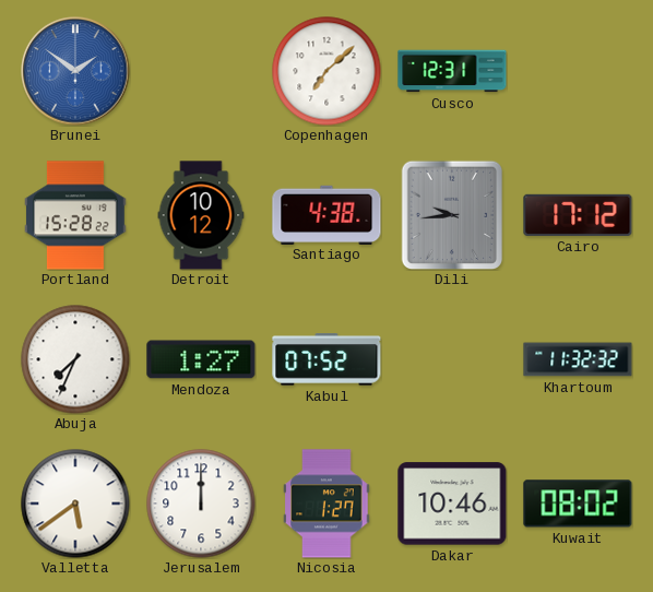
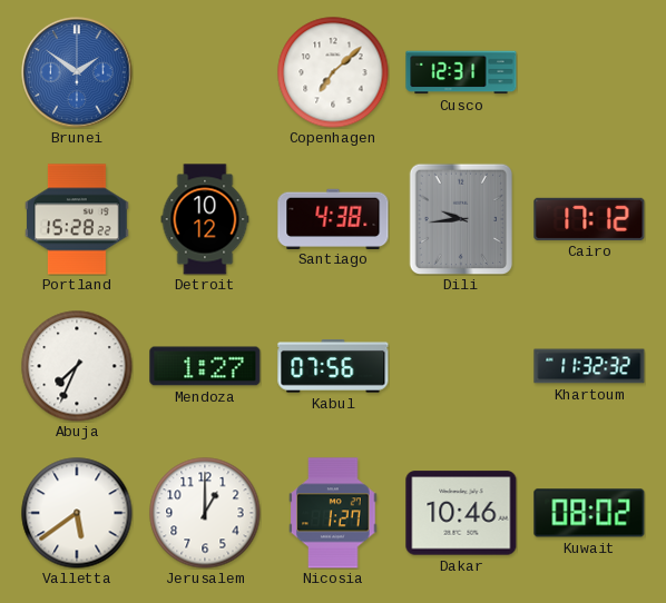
Kabul: 07:52 -> 07:56 (333, 366)
Jerusalem: 12:00 -> 1:00 (205, 513)
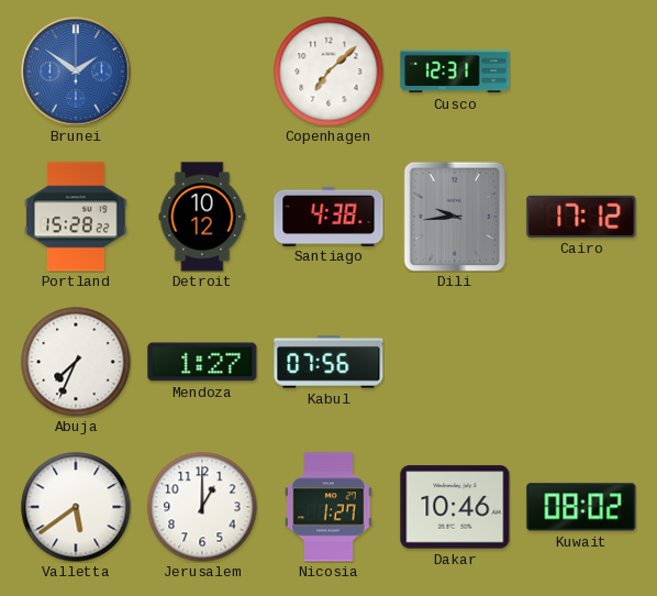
Khartoum: 11:32 -> none (589, 366)
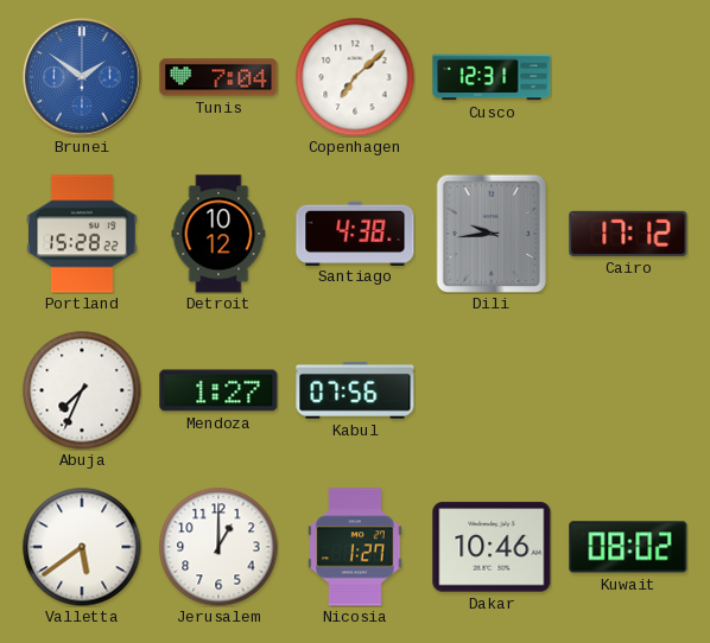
Tunis: none -> 7:04 (218, 77)
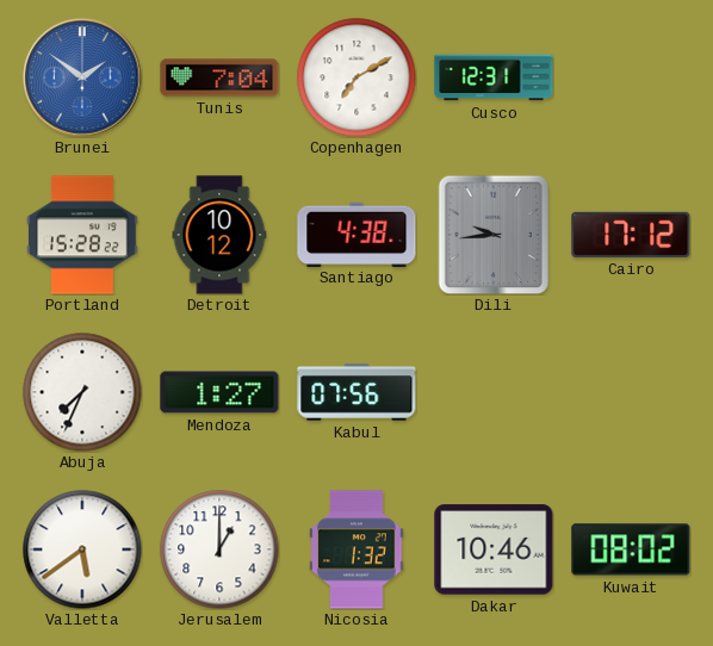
Copenhagen: 7:08 -> 7:10 (356, 77)
Nicosia: 1:27 -> 1:32 (356, 549)
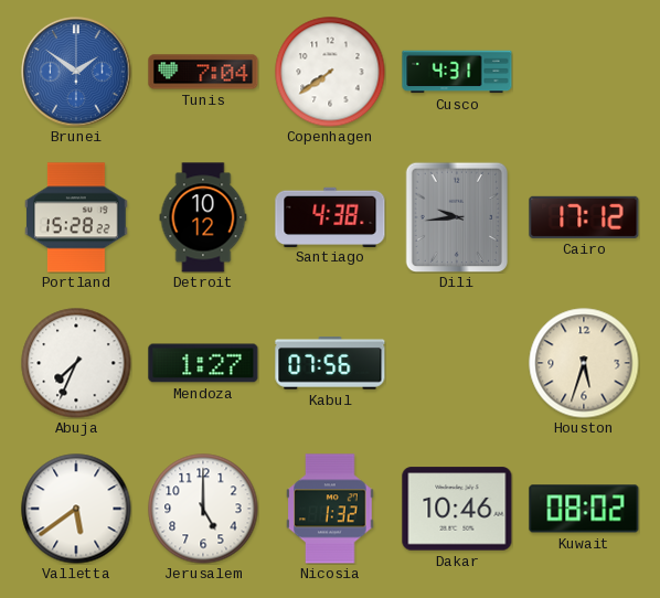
Copenhagen: 7:10 -> 7:39 (330, 72)
Cusco: 12:31 -> 4:31 (457, 72)
Houston: none -> 5:33 (584, 363)
Jerusalem: 1:00 -> 5:00 (203, 509)
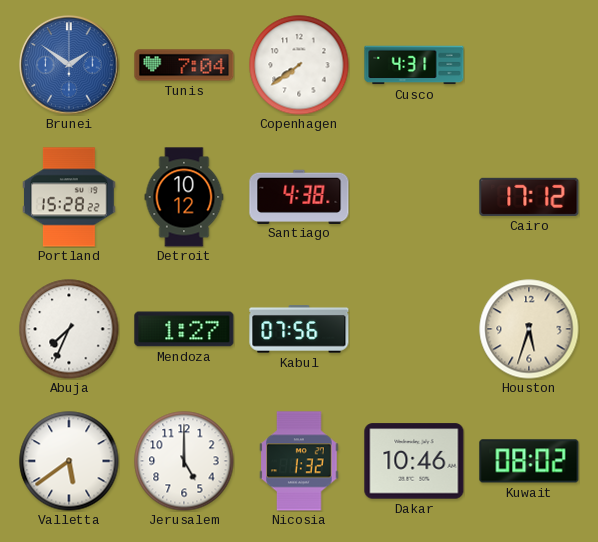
Dili: 9:44 -> none (457, 217)
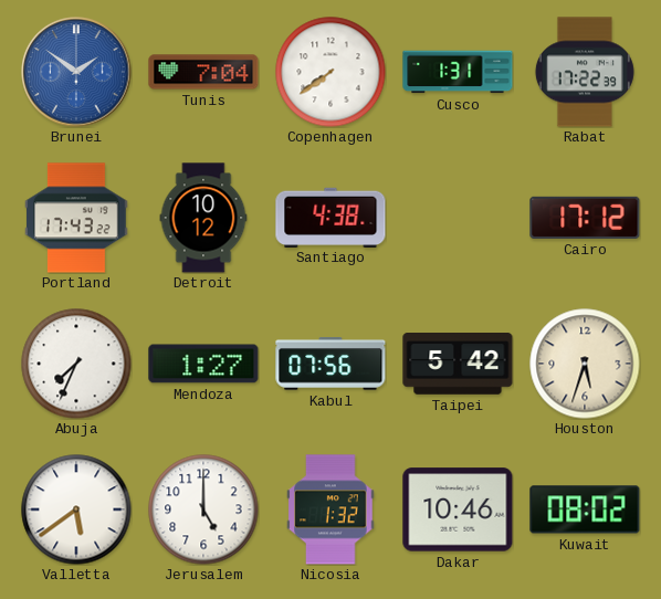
Cusco: 4:31 -> 1:31 (458, 72)
Rabat: none -> 17:22 (585, 72)
Portland: 15:28 -> 17:43 (76, 218)
Taipei: none -> 5:42 (458, 365)
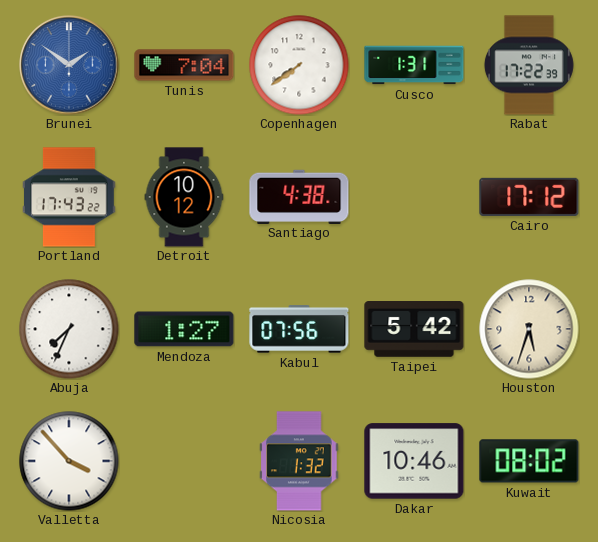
Valletta: 5:39 -> 3:53 (69, 461)
Jerusalem: 5:00 -> none (203, 509)
